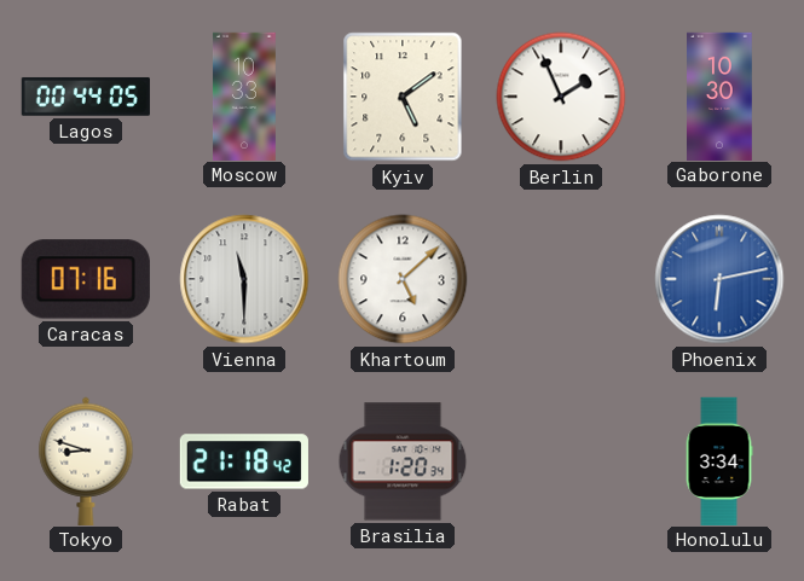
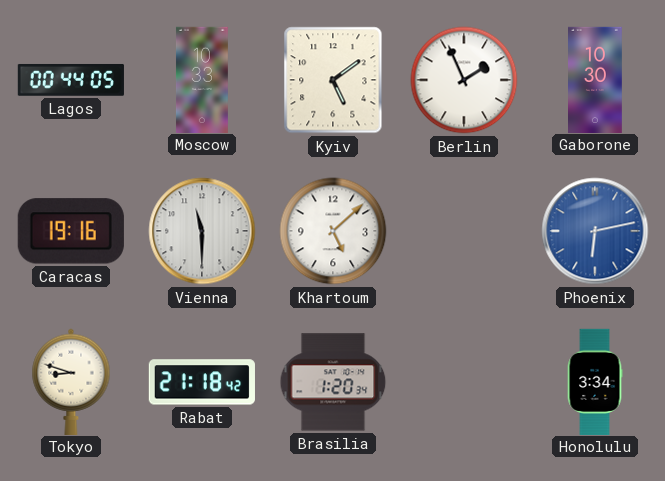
Caracas: 07:16 -> 19:16 (71, 231)
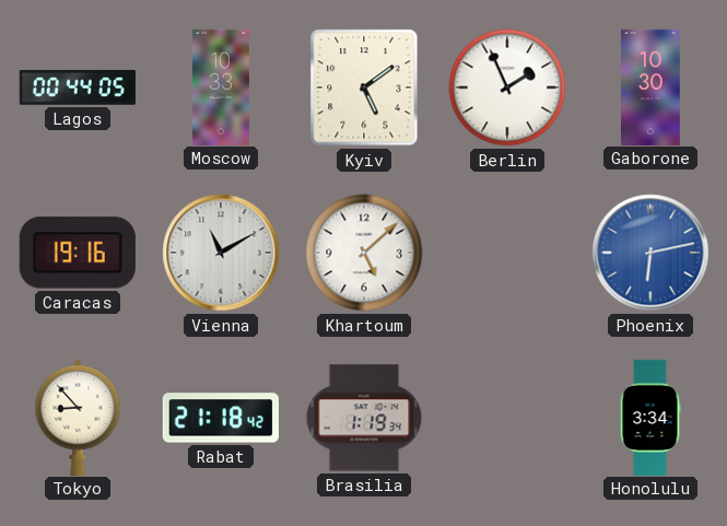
Vienna: 11:30 -> 11:10 (221, 253)
Tokyo: 8:48 -> 8:53 (78, 417)
Brasilia: 1:20 -> 1:19 (364, 418)
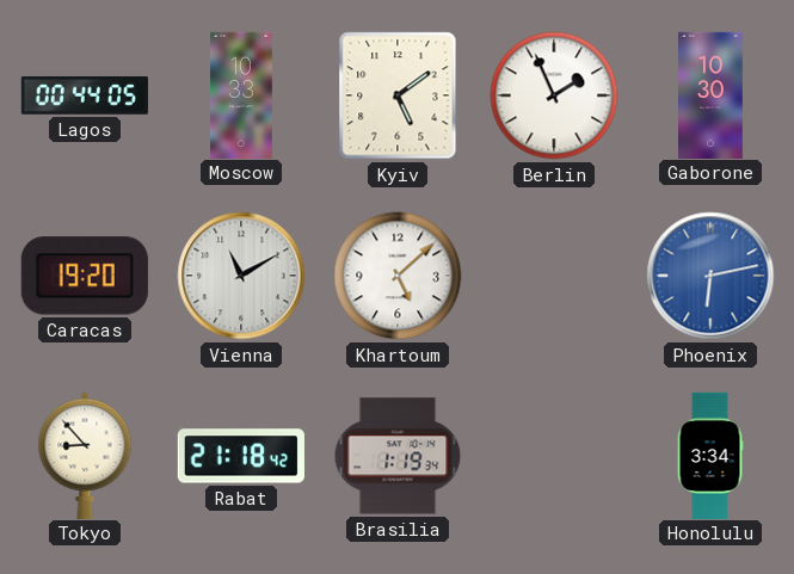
Caracas: 19:16 -> 19:20 (85, 276)
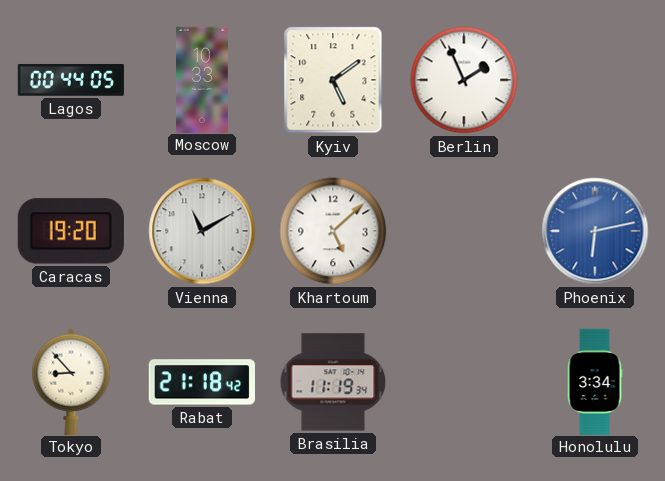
Gaborone: 10:30 -> none (712, 94)
Brasilia: 1:19 -> 11:19 (333, 382)
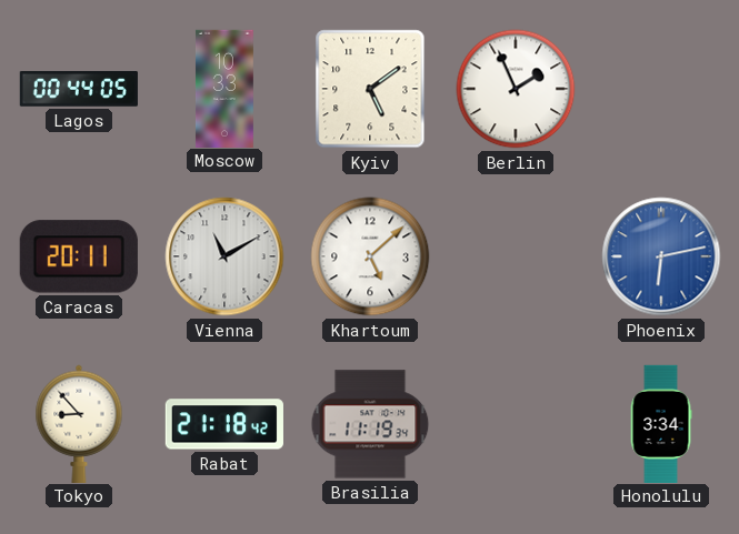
Caracas: 19:20 -> 20:11 (79, 256)
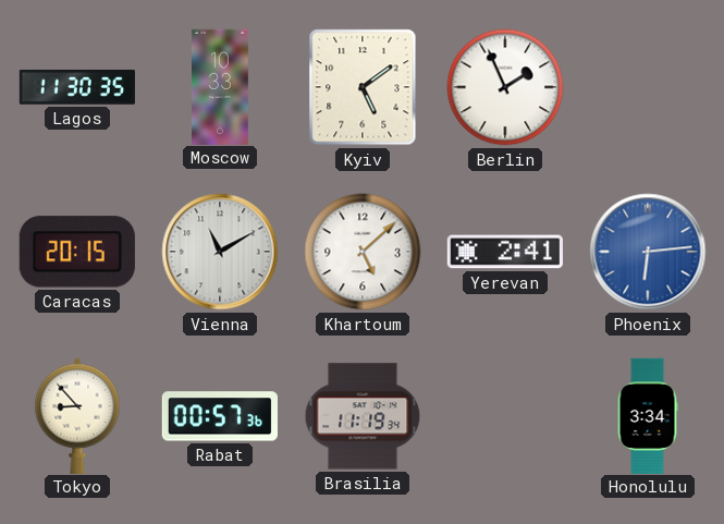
Lagos: 00:44 -> 11:30 (77, 87)
Caracas: 20:11 -> 20:15 (77, 252)
Yerevan: none -> 2:41 (505, 252)
Phoenix: 6:13 -> 6:14 (648, 252)
Rabat: 21:18 -> 00:57 (220, 416)
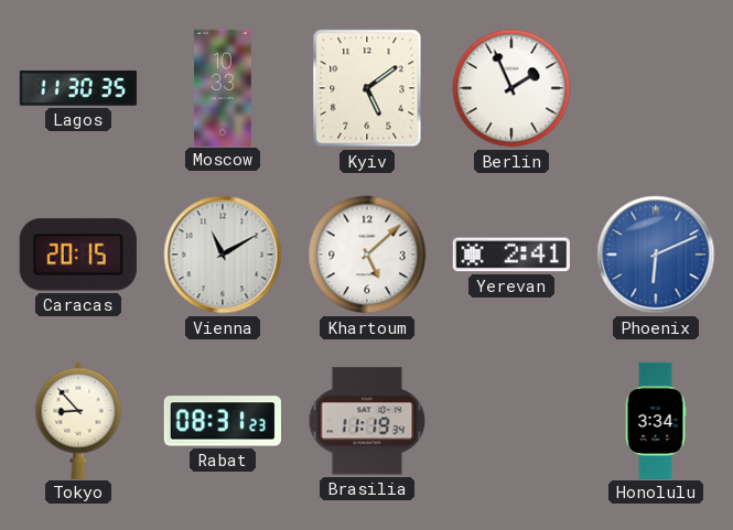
Phoenix: 6:14 -> 6:11 (656, 255)
Rabat: 00:57 -> 08:31 (223, 421)
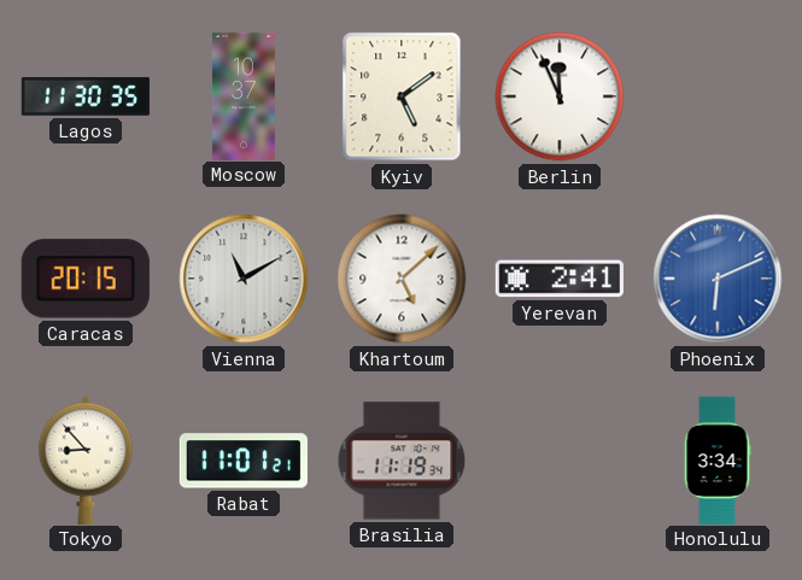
Moscow: 10:33 -> 10:37 (244, 95)
Berlin: 1:56 -> 11:56 (560, 96)
Rabat: 08:31 -> 11:01 (244, 461)
